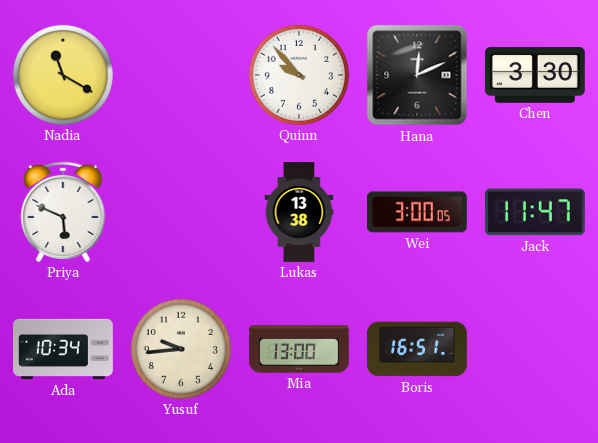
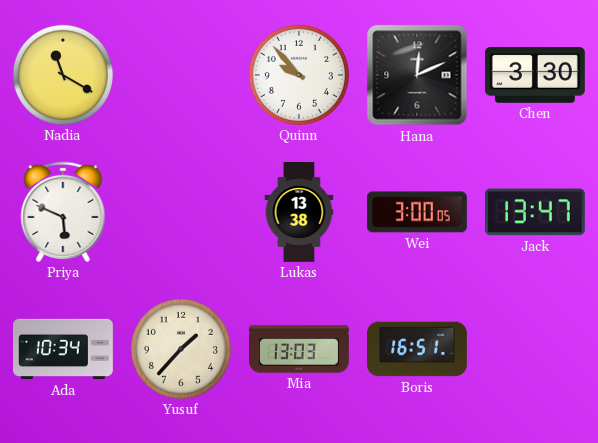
Jack: 11:47 -> 13:47 (535, 212)
Yusuf: 9:44 -> 1:37 (181, 349)
Mia: 13:00 -> 13:03 (300, 349)
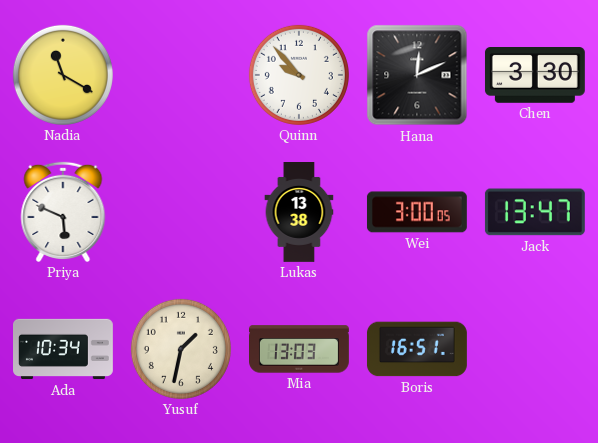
Yusuf: 1:37 -> 1:32 (181, 349)
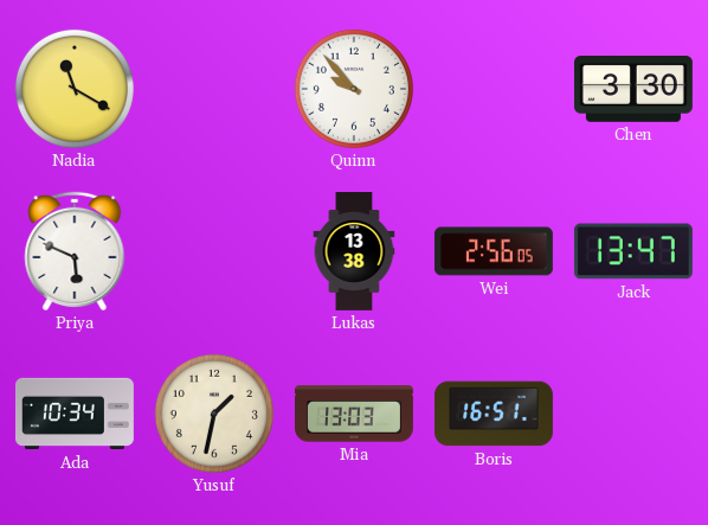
Hana: 12:11 -> none (417, 75)
Wei: 3:00 -> 2:56 (494, 251)
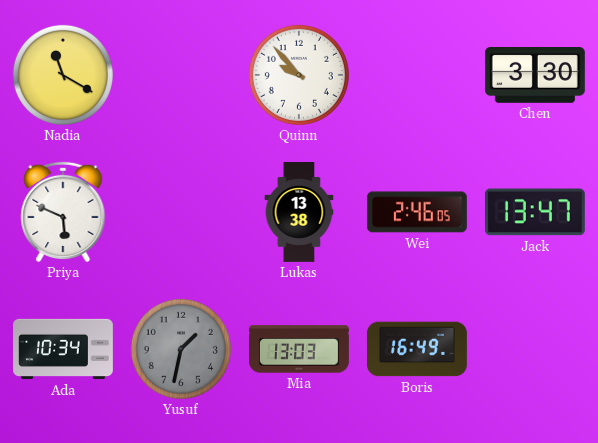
Wei: 2:56 -> 2:46 (417, 212)
Yusuf dial: cream -> grey (181, 349)
Boris: 16:51 -> 16:49 (417, 349)
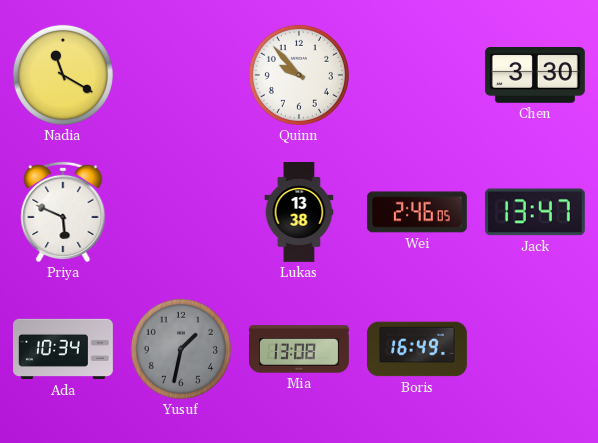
Mia: 13:03 -> 13:08 (300, 349)
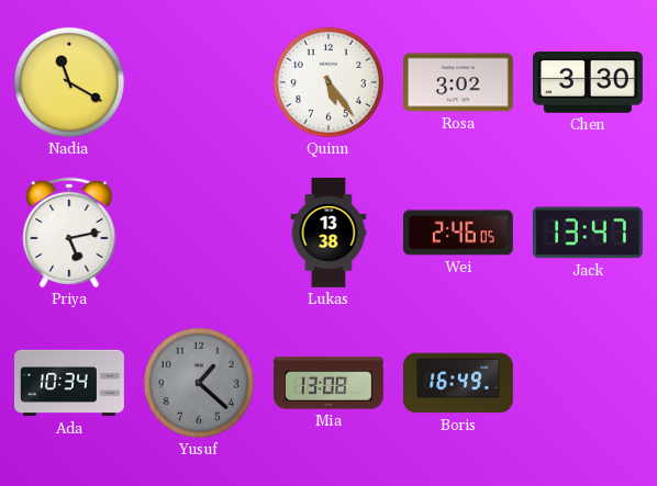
Quinn: 9:53 -> 5:24 (328, 82)
Rosa: none -> 3:02 (458, 82)
Priya: 5:49 -> 5:13 (69, 233)
Yusuf: 1:32 -> 1:22 (199, 383)
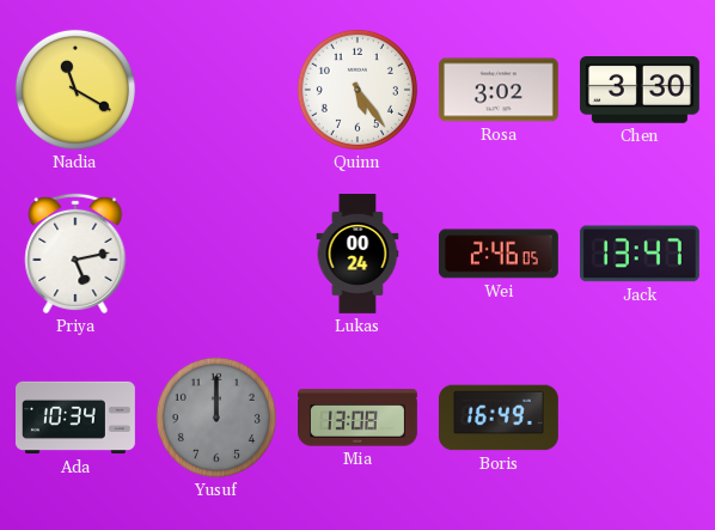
Lukas: 13:38 -> 00:24 (357, 255)
Yusuf: 1:22 -> 12:00 (216, 418)
